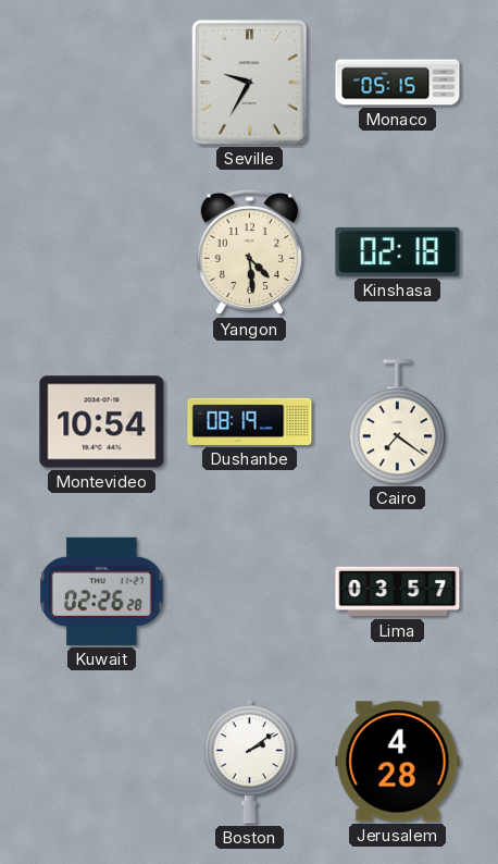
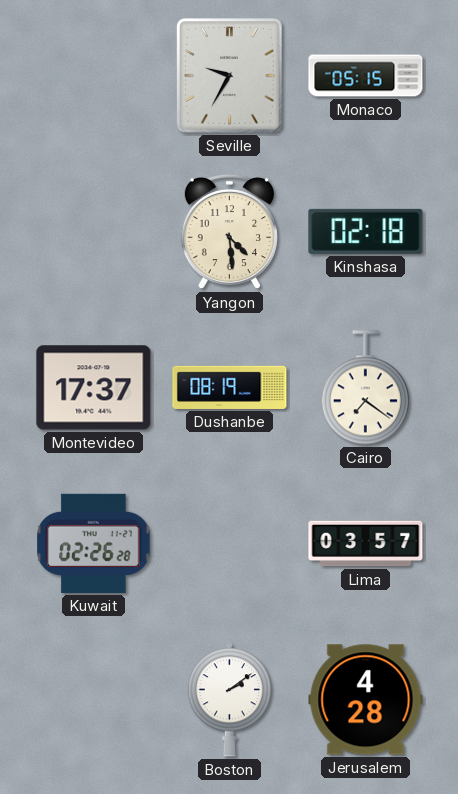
Montevideo: 10:54 -> 17:37 (94, 388)
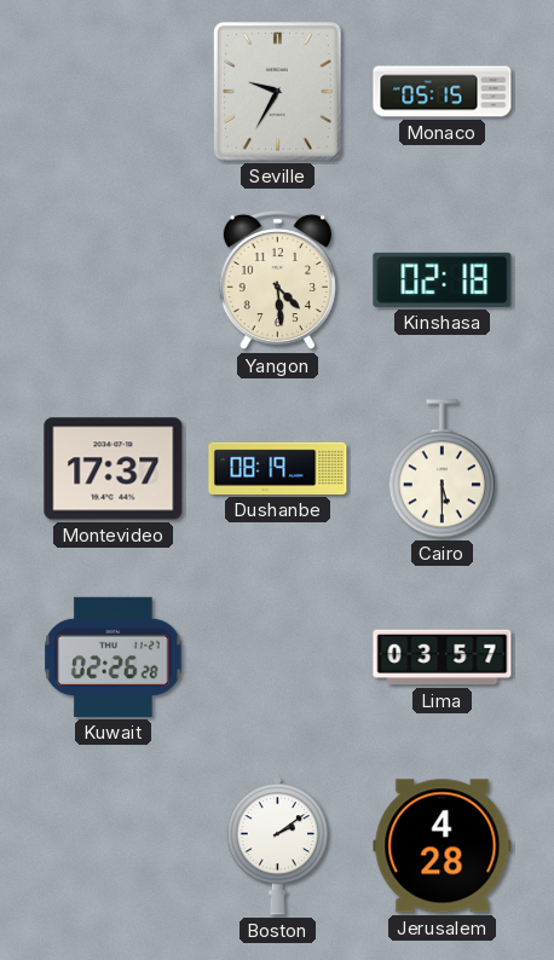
Cairo: 7:21 -> 5:30 (442, 469)
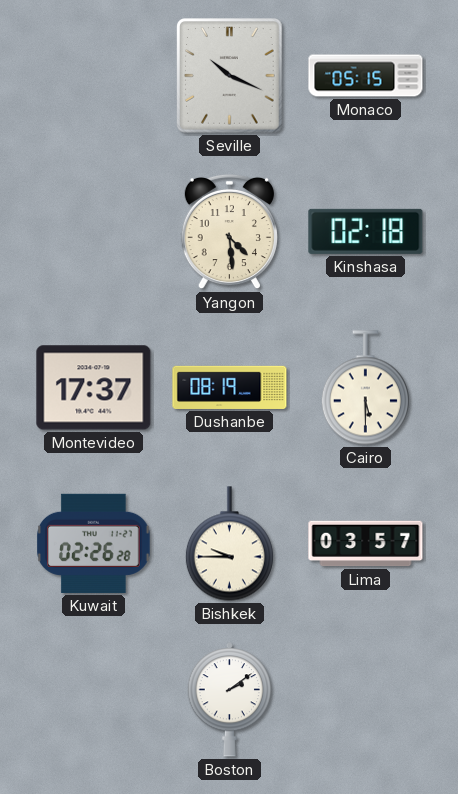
Seville: 9:35 -> 10:19 (230, 76)
Bishkek: none -> 9:45 (229, 544)
Jerusalem: 4:28 -> none (443, 846)
